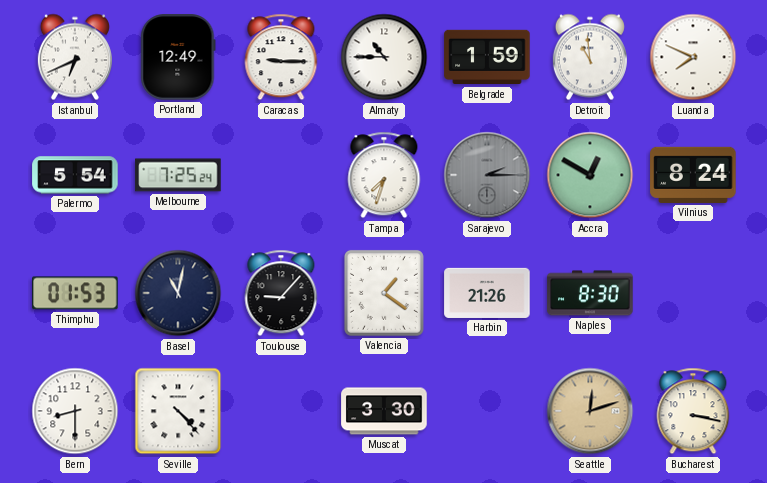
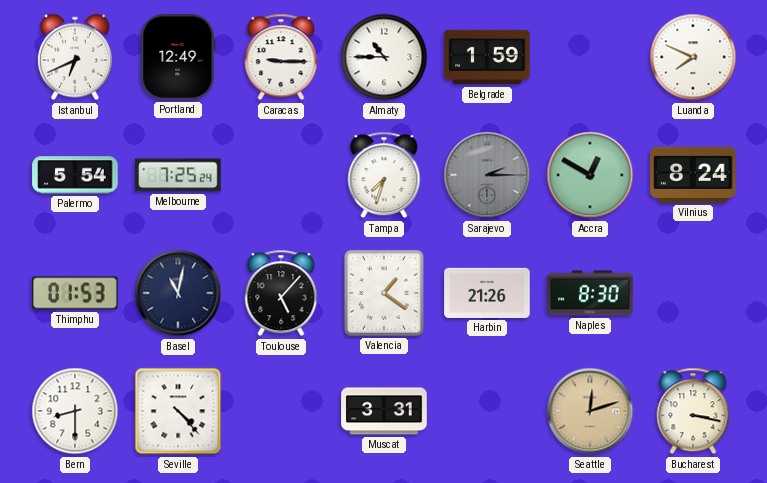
Detroit: 10:59 -> none (590, 57)
Toulouse: 9:07 -> 5:07 (281, 293)
Muscat: 3:30 -> 3:31 (384, 411)
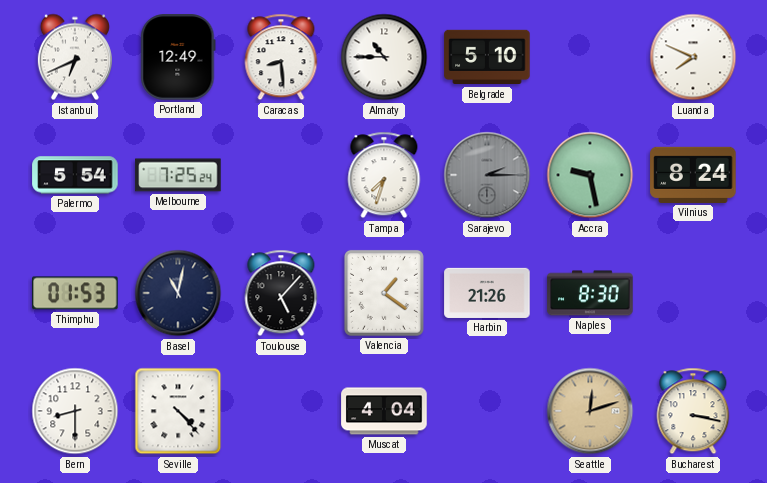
Caracas: 9:15 -> 8:29 (281, 57)
Belgrade: 1:59 -> 5:10 (487, 57)
Accra: 12:50 -> 9:28 (590, 175)
Muscat: 3:31 -> 4:04 (384, 411)
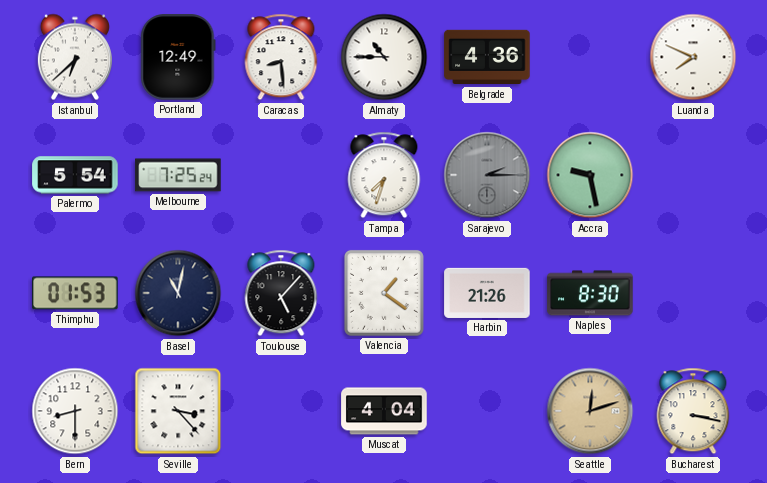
Istanbul: 6:41 -> 6:38 (75, 57)
Belgrade: 5:10 -> 4:36 (487, 57)
Vilnius: 8:24 -> none (693, 175)
Seville: 4:23 -> 3:23 (178, 411)
